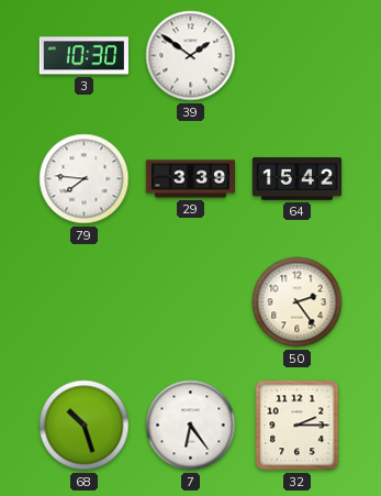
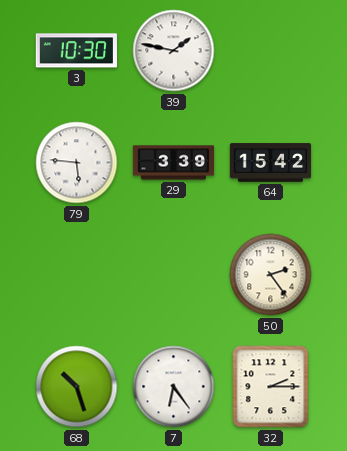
39: 1:51 -> 1:47 (174, 51)
79: 7:46 -> 5:46 (77, 163)
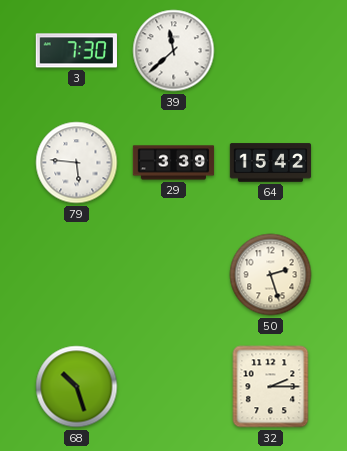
3: 10:30 -> 7:30 (76, 51)
39: 1:47 -> 11:38 (174, 51)
50: 2:24 -> 2:27 (271, 275)
7: 6:24 -> none (174, 387)
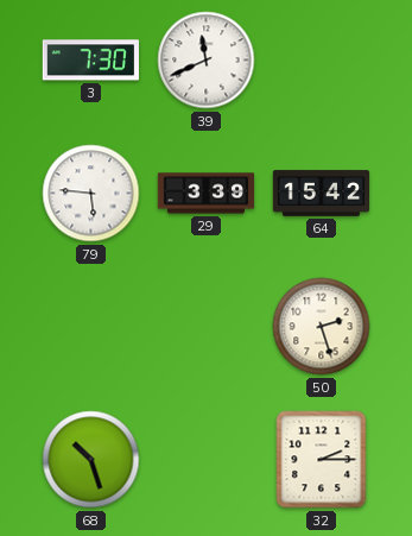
39: 11:38 -> 11:41 (207, 61)
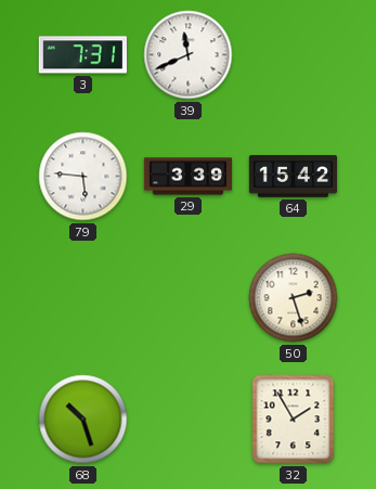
3: 7:30 -> 7:31 (82, 55)
32: 2:15 -> 1:55 (294, 420)
